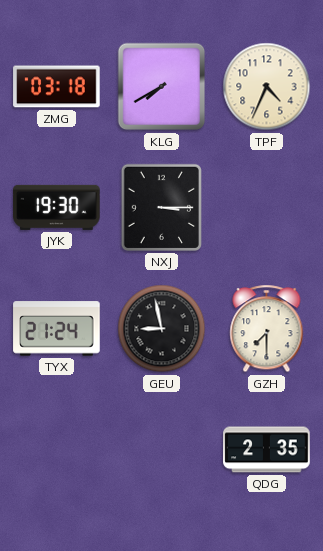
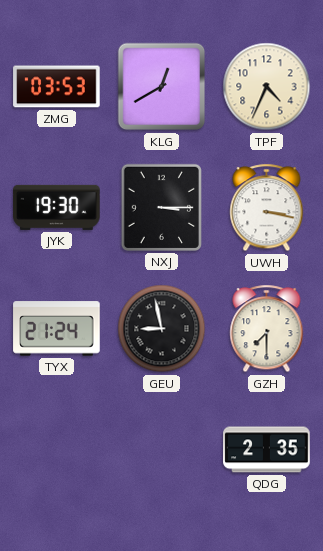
ZMG: 03:18 -> 03:53 (57, 87)
KLG: 7:40 -> 12:40 (162, 87)
UWH: none -> 3:17 (267, 208)
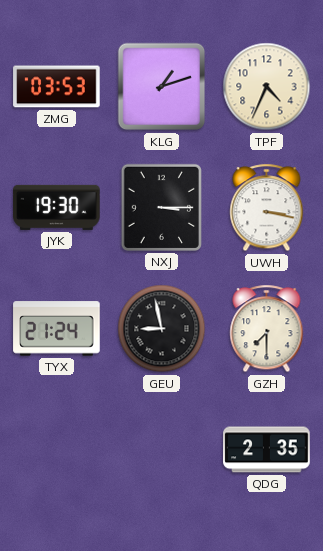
KLG: 12:40 -> 1:12 (162, 87)
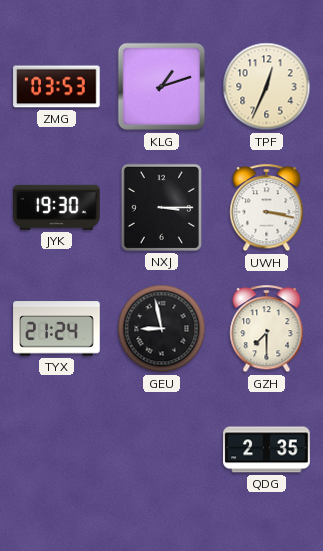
TPF: 4:34 -> 12:34 (267, 87)
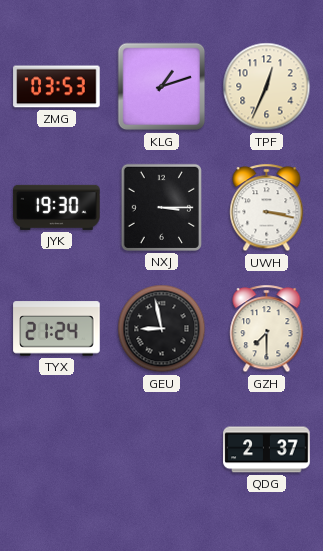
QDG: 2:35 -> 2:37 (267, 450)
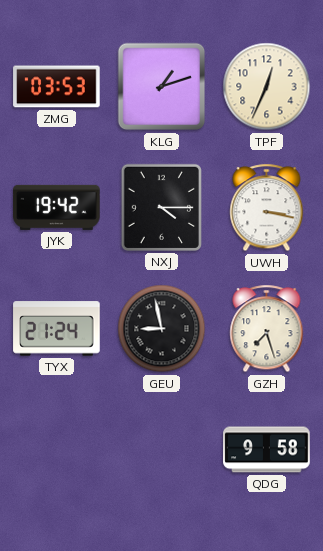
JYK: 19:30 -> 19:42 (57, 207)
NXJ: 3:15 -> 4:15 (161, 207)
GZH: 7:30 -> 7:27 (267, 329)
QDG: 2:37 -> 9:58 (267, 450)
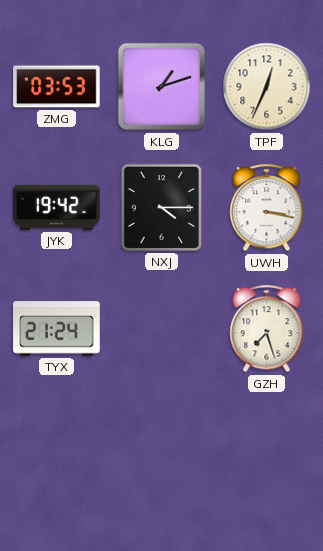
GEU: 8:58 -> none (162, 329)
QDG: 9:58 -> none (267, 450)
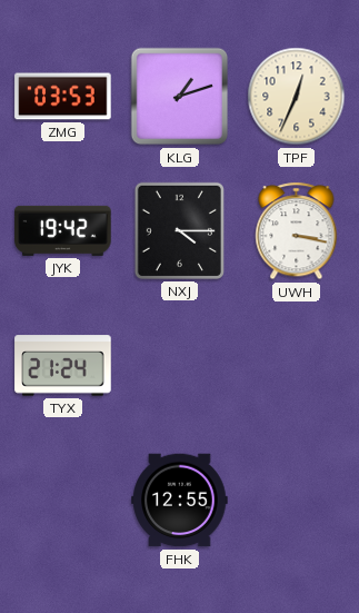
GZH: 7:27 -> none (267, 329)
FHK: none -> 12:55 (180, 501)
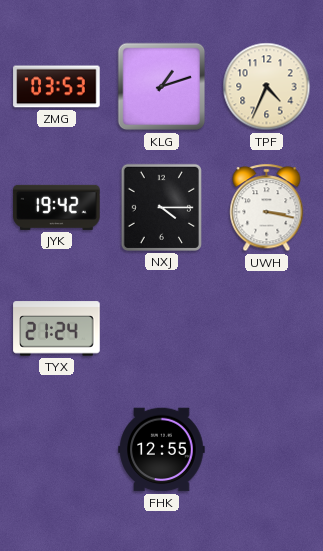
TPF: 12:34 -> 4:34 (267, 87)
